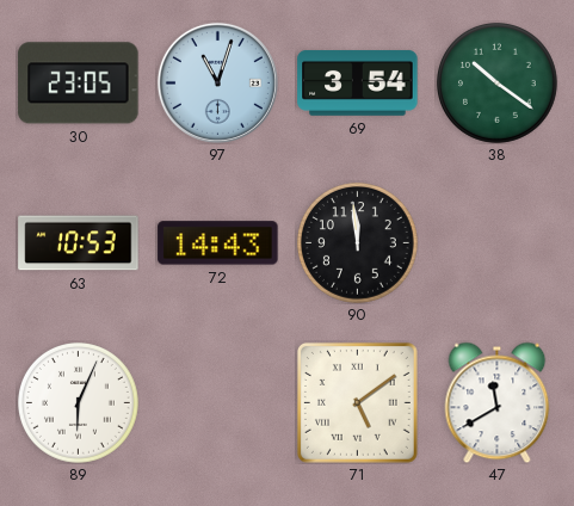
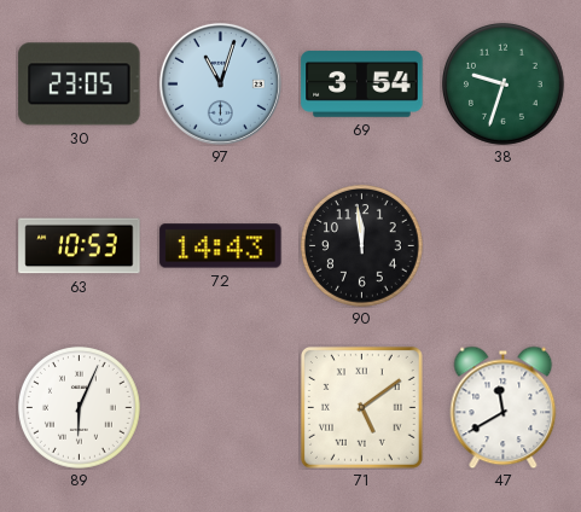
38: 10:21 -> 9:33 (504, 85)
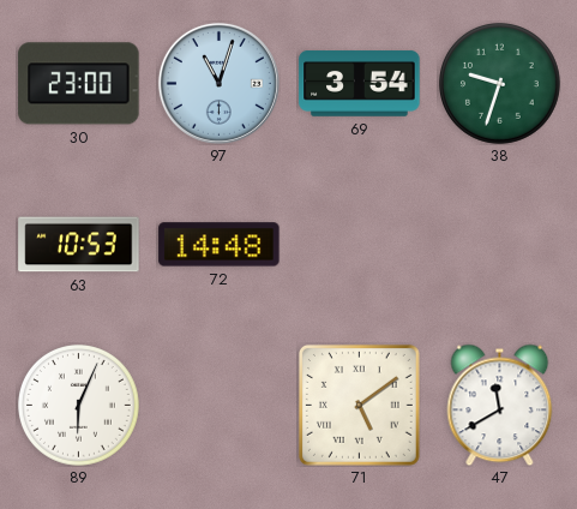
30: 23:05 -> 23:00 (79, 84)
72: 14:43 -> 14:48 (220, 245)
90: 11:59 -> none (362, 246)
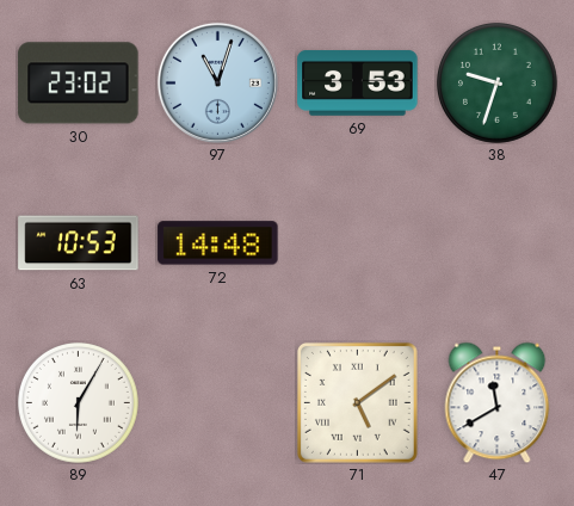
30: 23:00 -> 23:02 (79, 84)
69: 3:54 -> 3:53 (358, 84)
89: 6:04 -> 6:05 (79, 403)
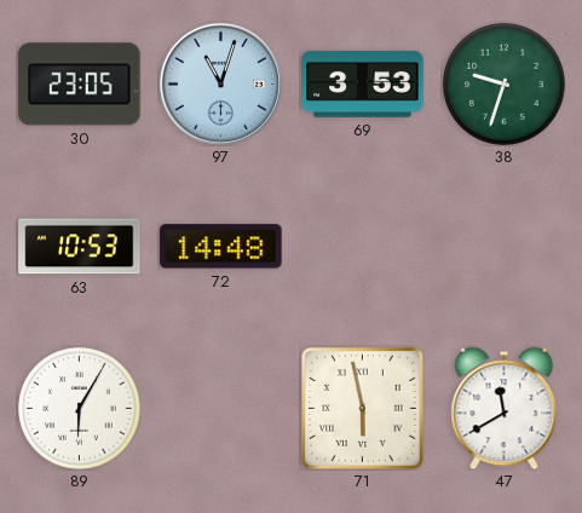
30: 23:02 -> 23:05 (80, 85)
71: 5:09 -> 5:58 (362, 408)
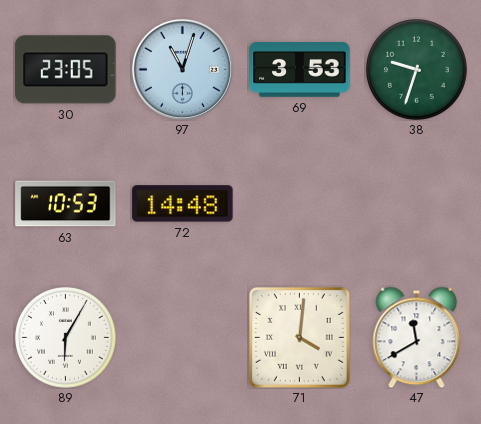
71: 5:58 -> 4:01 (299, 337)
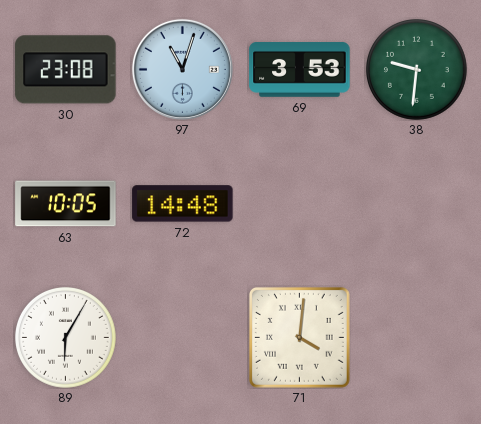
30: 23:05 -> 23:08 (66, 70)
38: 9:33 -> 9:31 (417, 70)
63: 10:53 -> 10:05 (66, 204)
47: 11:40 -> none (417, 337)
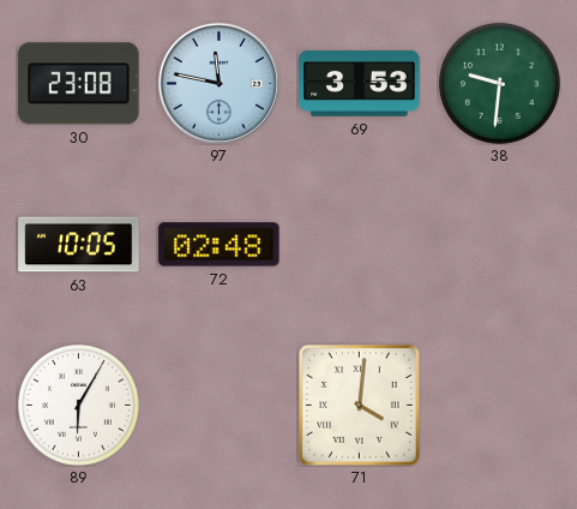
97: 11:03 -> 11:47 (218, 83)
72: 14:48 -> 02:48 (220, 245)
